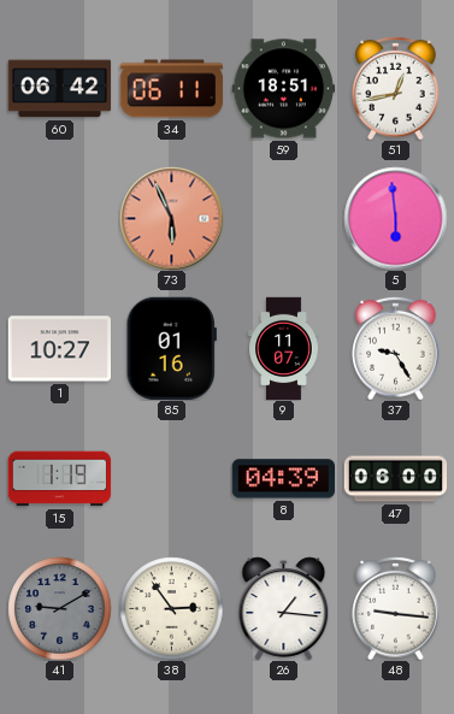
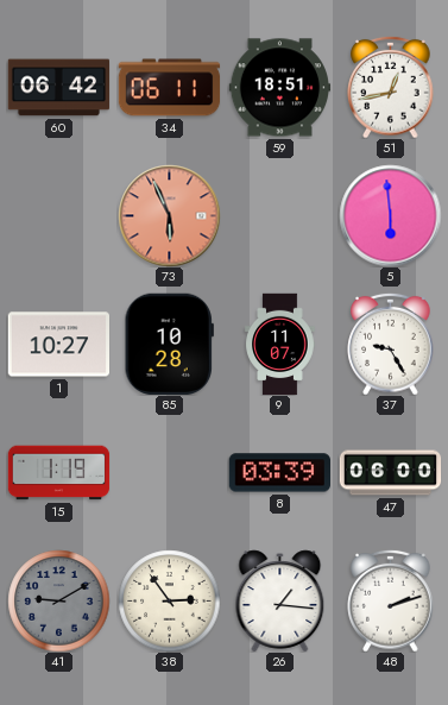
85: 01:16 -> 10:28 (169, 344)
8: 04:39 -> 03:39 (279, 473)
48: 9:16 -> 2:12 (391, 600)
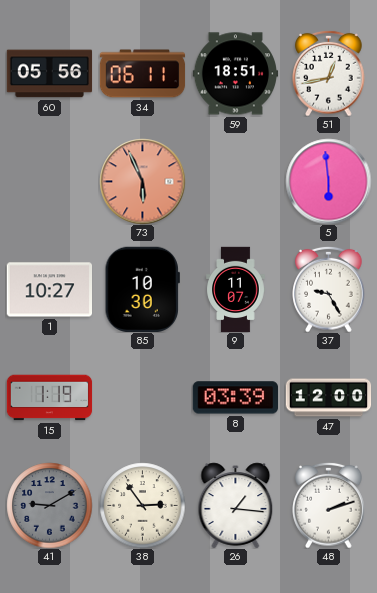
60: 06:42 -> 05:56 (49, 74)
85: 10:28 -> 10:30 (142, 289)
47: 06:00 -> 12:00 (328, 398)
